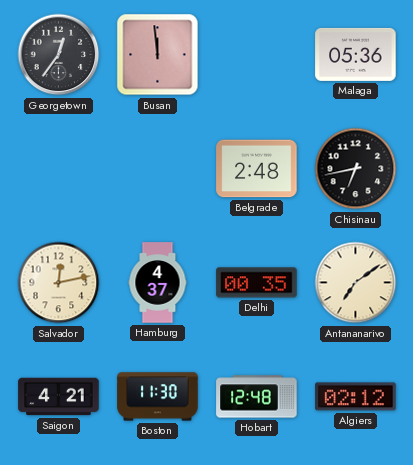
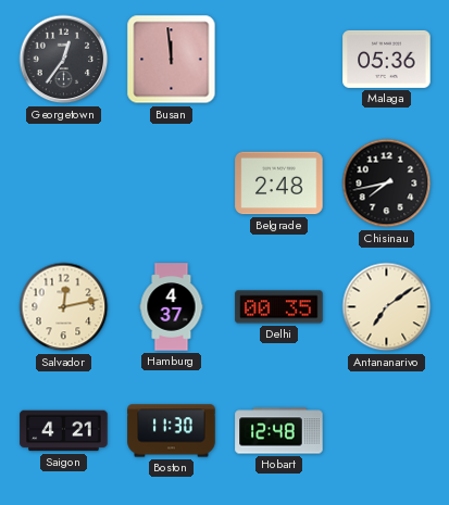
Chisinau: 6:43 -> 7:43 (387, 184)
Algiers: 02:12 -> none (356, 397)
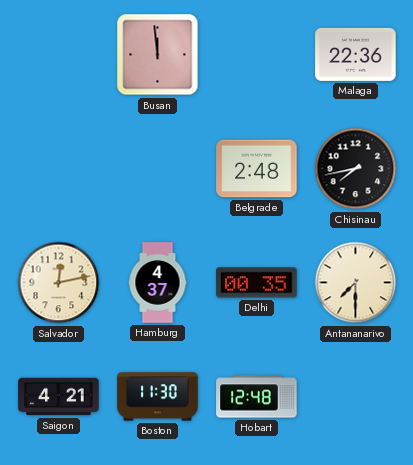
Georgetown: 12:36 -> none (64, 60)
Malaga: 05:36 -> 22:36 (356, 54)
Antananarivo: 7:09 -> 7:30 (356, 283)
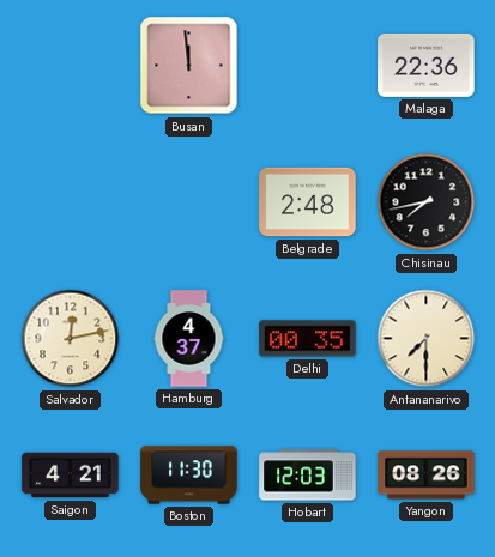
Hobart: 12:48 -> 12:03 (308, 476)
Yangon: none -> 08:26 (427, 476)
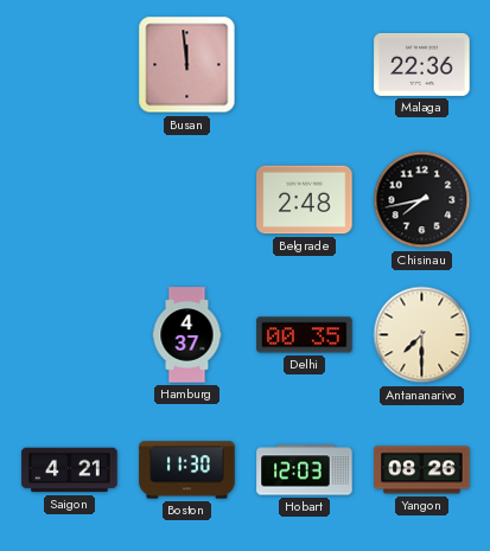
Salvador: 12:13 -> none (71, 339)
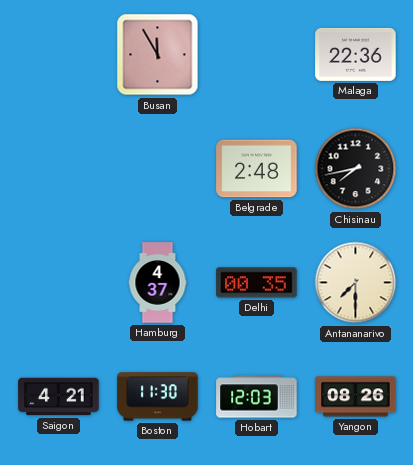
Busan: 11:59 -> 11:55 (158, 55)
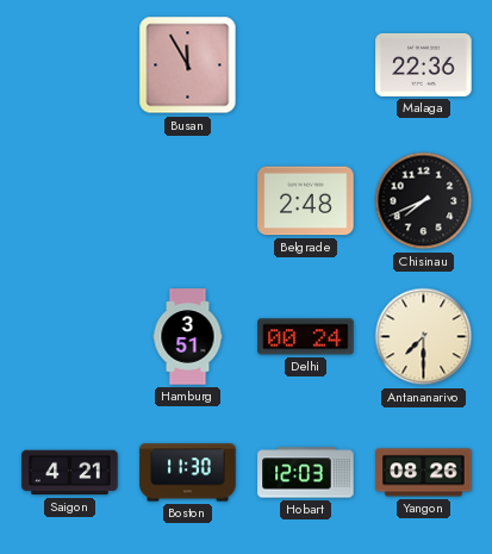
Chisinau: 7:43 -> 7:41 (424, 201)
Hamburg: 4:37 -> 3:51 (188, 337)
Delhi: 00:35 -> 00:24 (306, 337)
